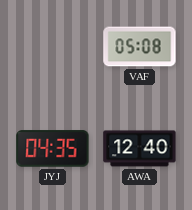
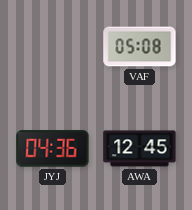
JYJ: 04:35 -> 04:36 (53, 149)
AWA: 12:40 -> 12:45 (140, 149)
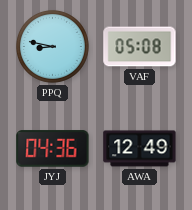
PPQ: none -> 8:47 (52, 46)
AWA: 12:45 -> 12:49 (140, 149)
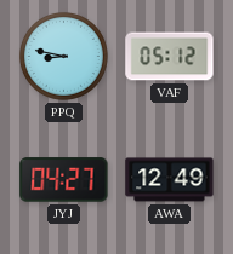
VAF: 05:08 -> 05:12 (170, 57)
JYJ: 04:36 -> 04:27 (64, 180)
